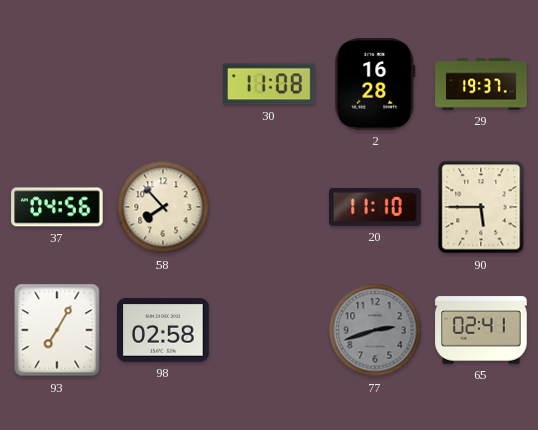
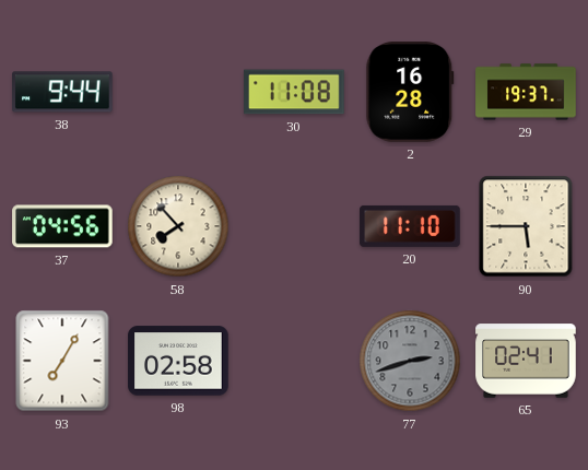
38: none -> 9:44 (62, 92)
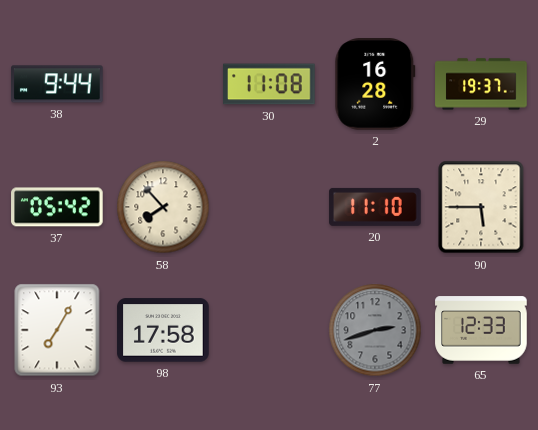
37: 04:56 -> 05:42 (57, 207)
98: 02:58 -> 17:58 (163, 330)
65: 02:41 -> 12:33 (481, 330)
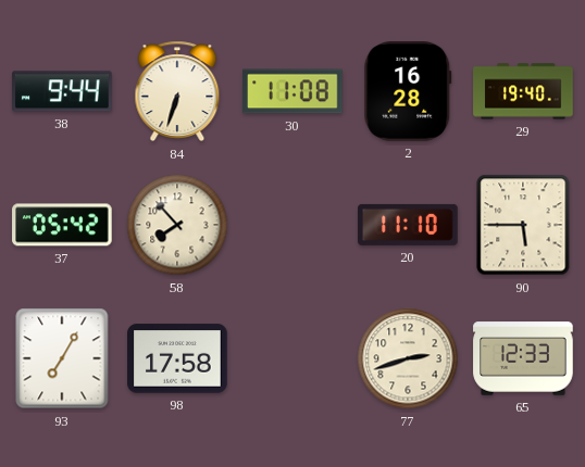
84: none -> 6:33 (177, 91)
29: 19:37 -> 19:40 (523, 91)
77 dial: grey -> cream (408, 358)
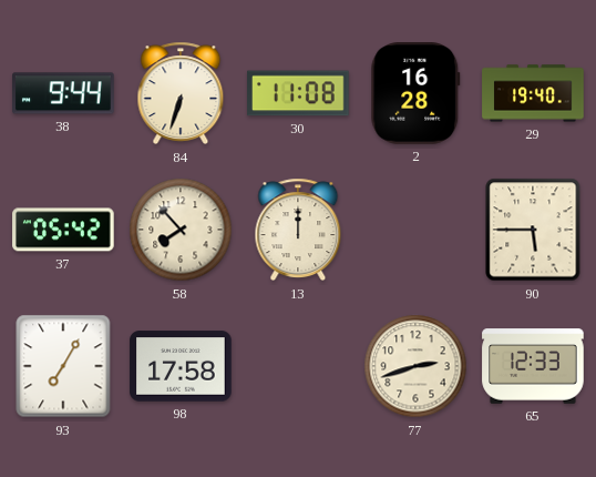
13: none -> 12:00 (298, 230)
20: 11:10 -> none (408, 225)
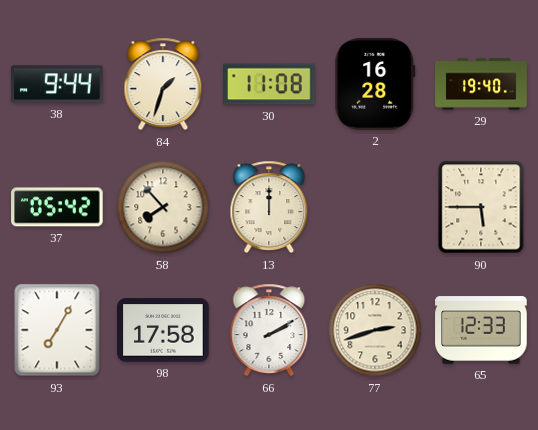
84: 6:33 -> 1:33 (163, 84)
66: none -> 2:10 (269, 330)
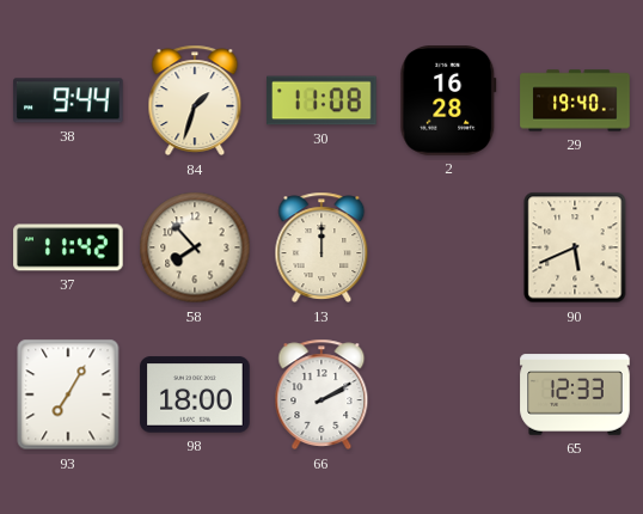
37: 05:42 -> 11:42 (68, 247)
90: 5:45 -> 5:41 (575, 247)
98: 17:58 -> 18:00 (195, 394)
77: 2:42 -> none (375, 330)
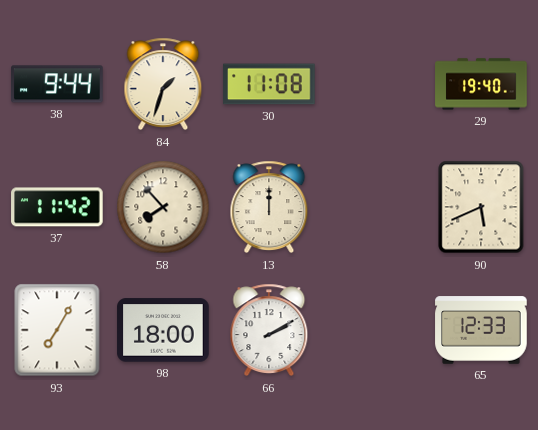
2: 16:28 -> none (448, 100)
